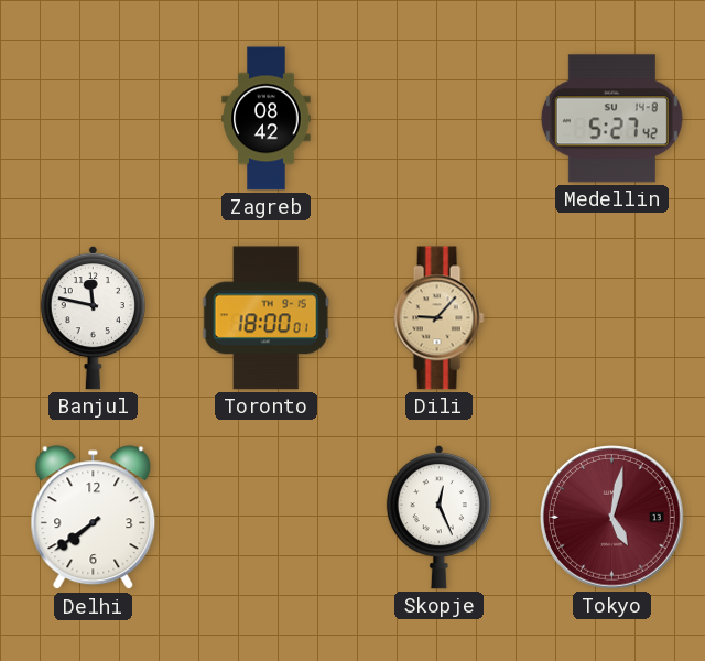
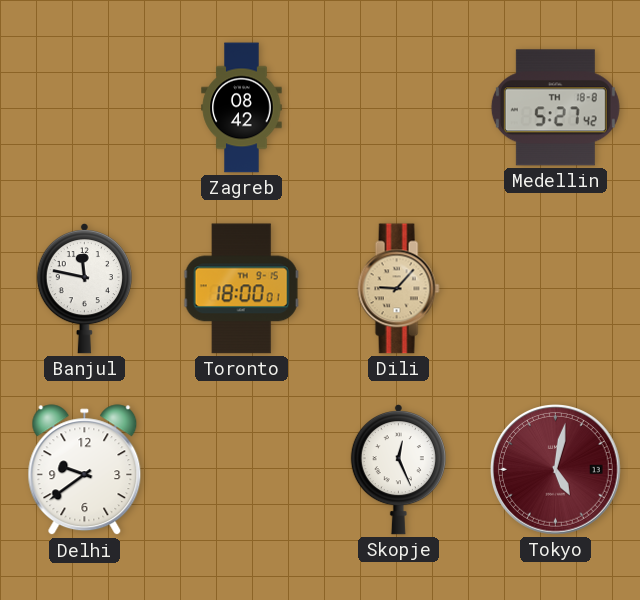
Medellin date: SU 14-8 -> TH 18-8 (555, 108)
Delhi: 7:39 -> 9:39 (85, 470)
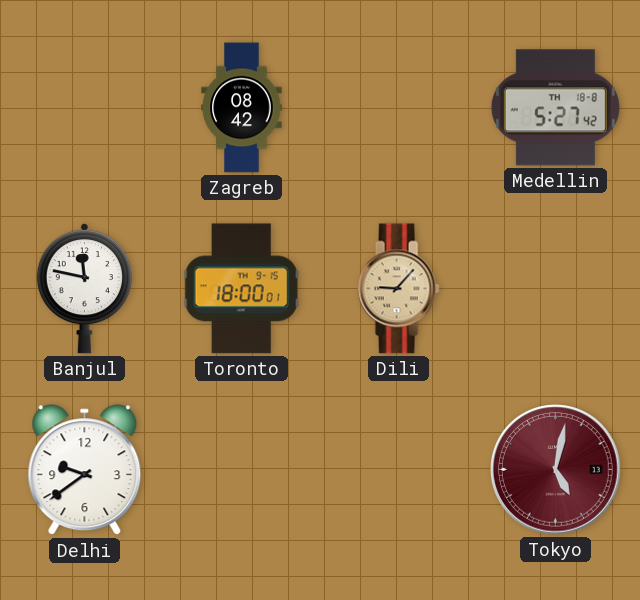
Skopje: 12:26 -> none (398, 470)
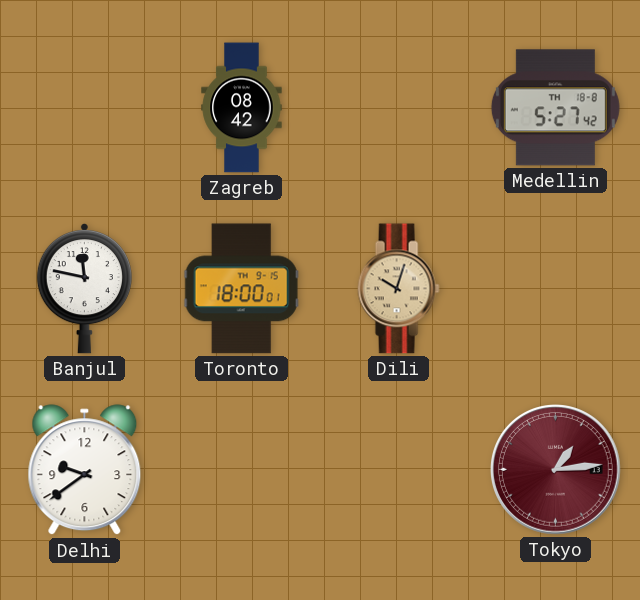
Dili: 9:07 -> 10:03 (398, 289)
Tokyo: 5:02 -> 1:14 (556, 470)
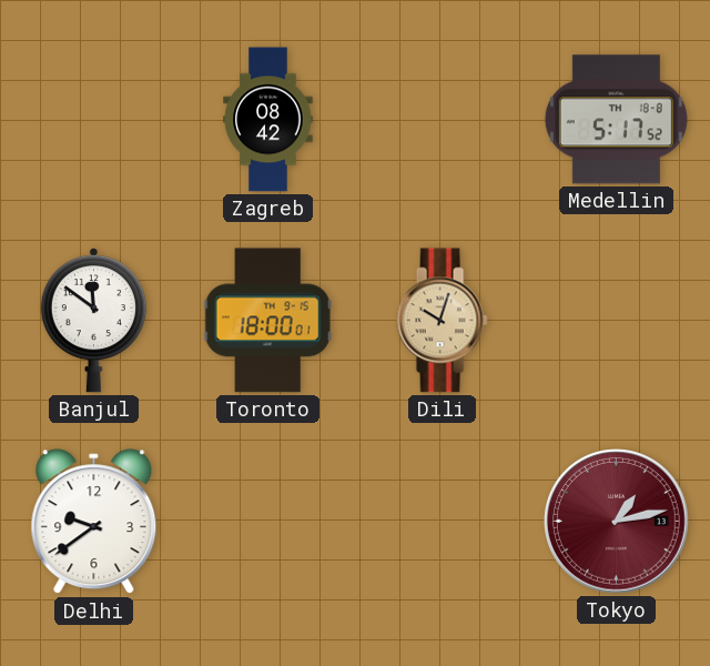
Medellin: 5:27 -> 5:17 (616, 120)
Banjul: 11:47 -> 11:51 (93, 321)
Tokyo: 1:14 -> 1:13 (617, 522)
